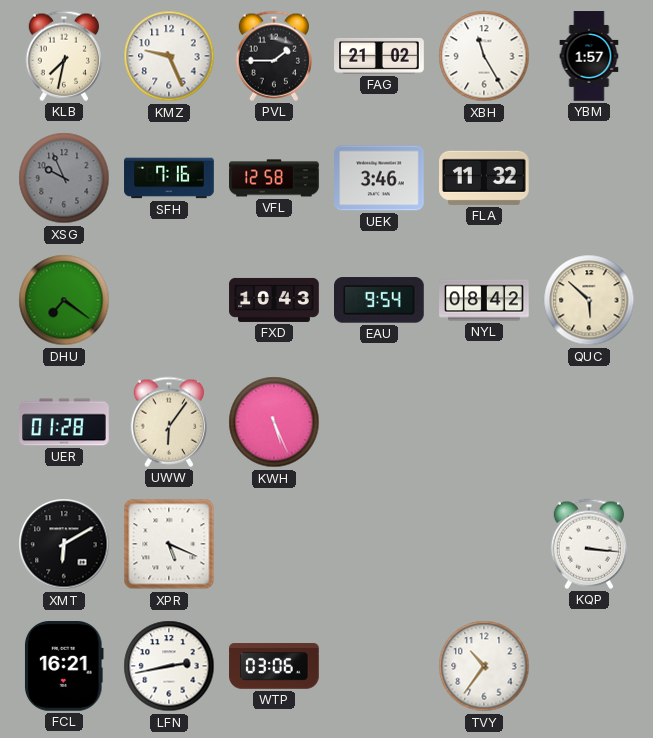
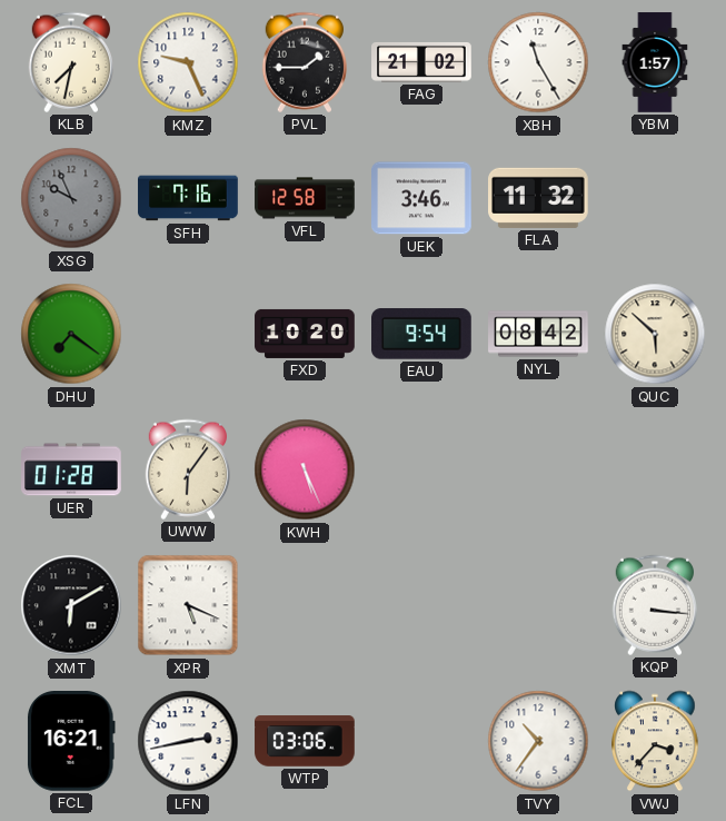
FXD: 10:43 -> 10:20 (305, 334)
VWJ: none -> 3:37 (655, 741)
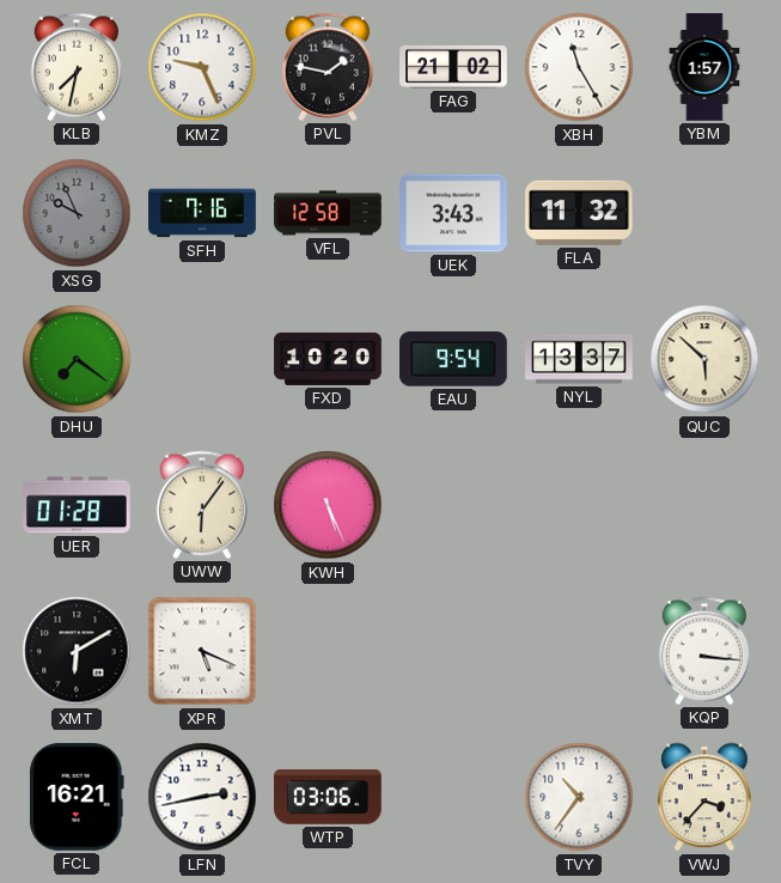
PVL: 1:45 -> 1:47 (327, 67)
UEK: 3:46 -> 3:43 (454, 213)
NYL: 08:42 -> 13:37 (579, 359)
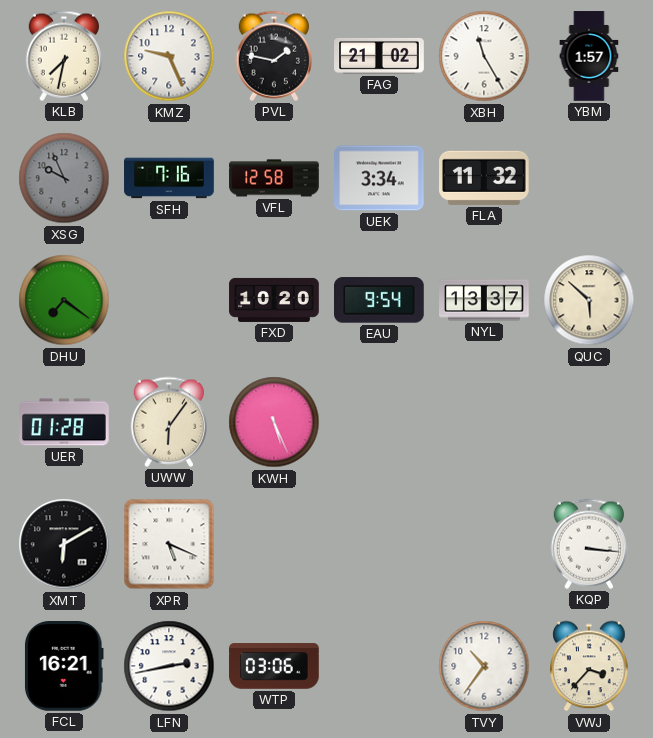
UEK: 3:43 -> 3:34 (380, 178)
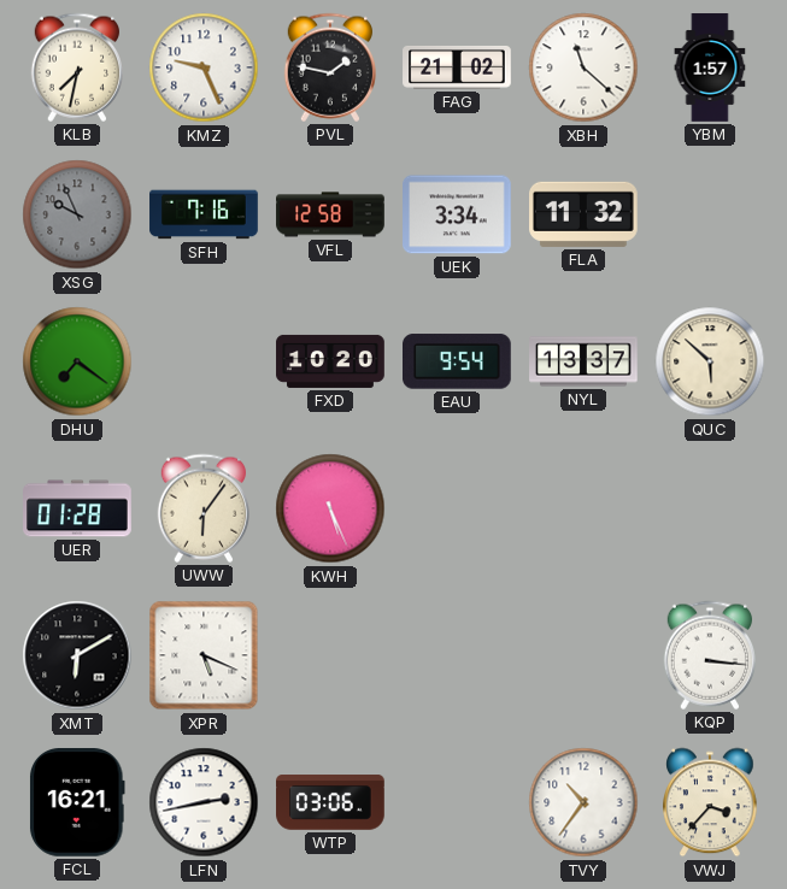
XBH: 11:25 -> 11:22 (583, 67)
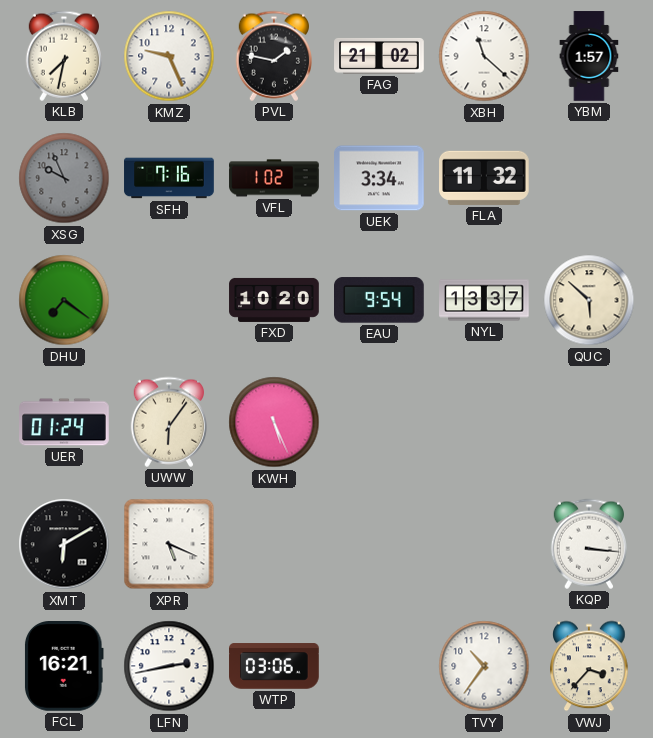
VFL: 12:58 -> 1:02 (274, 178)
UER: 01:28 -> 01:24 (64, 422)
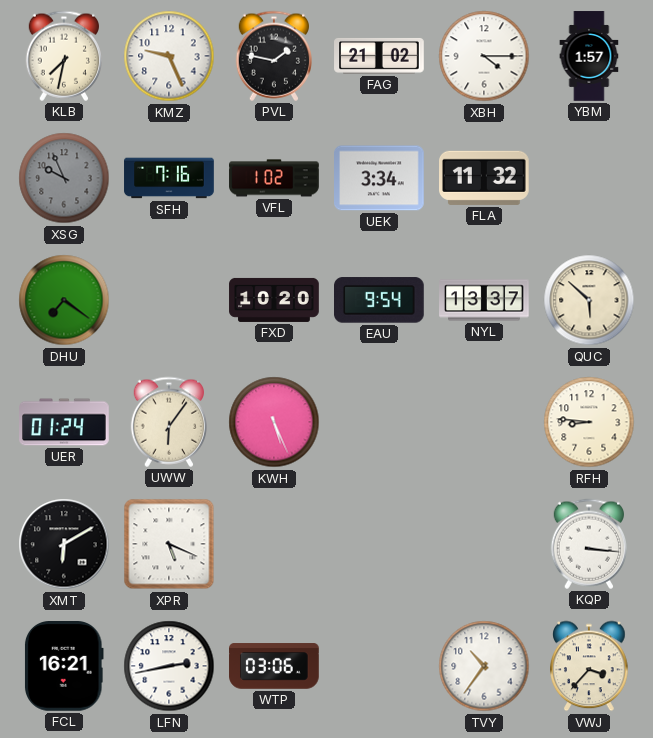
XBH: 11:22 -> 4:15 (484, 56)
RFH: none -> 8:46 (589, 422)
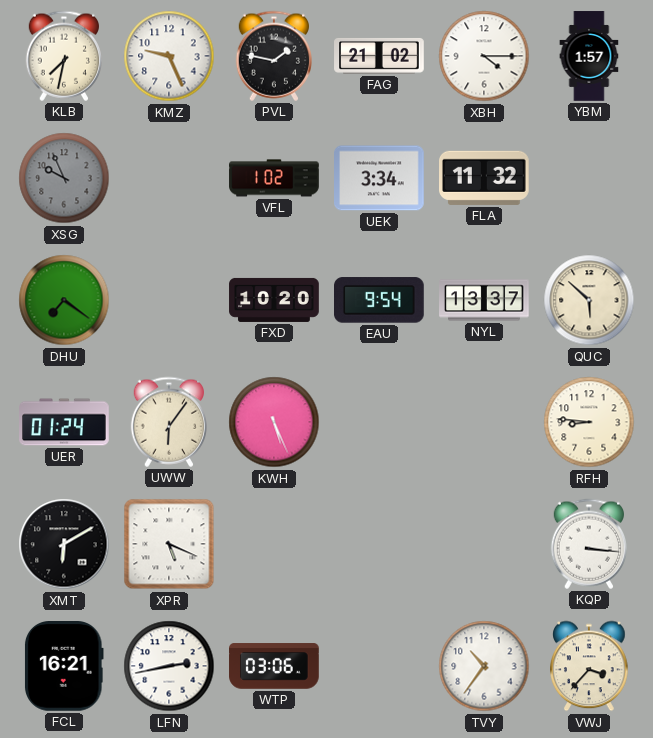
SFH: 7:16 -> none (169, 178)
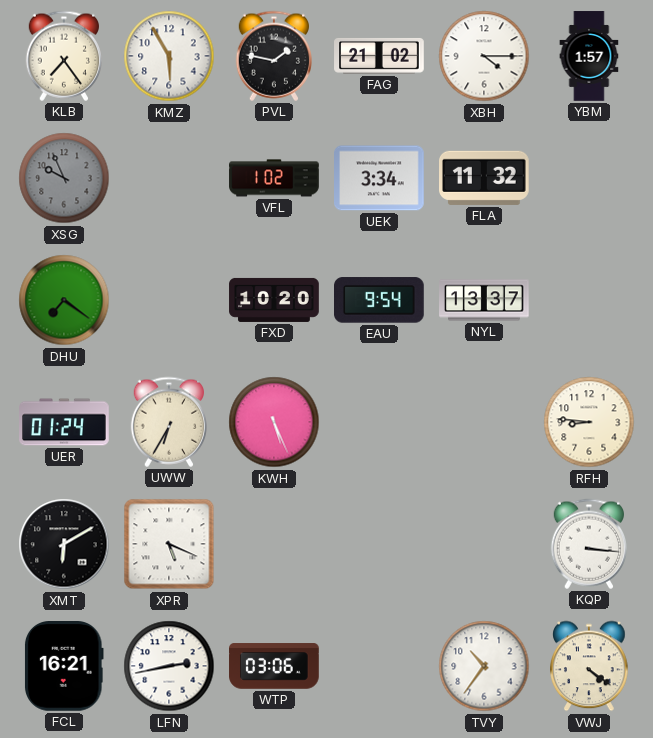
KLB: 7:32 -> 7:24 (63, 56)
KMZ: 9:26 -> 5:55 (169, 56)
QUC: 5:52 -> none (589, 300)
UWW: 6:06 -> 6:35 (168, 422)
VWJ: 3:37 -> 4:21 (589, 666)
